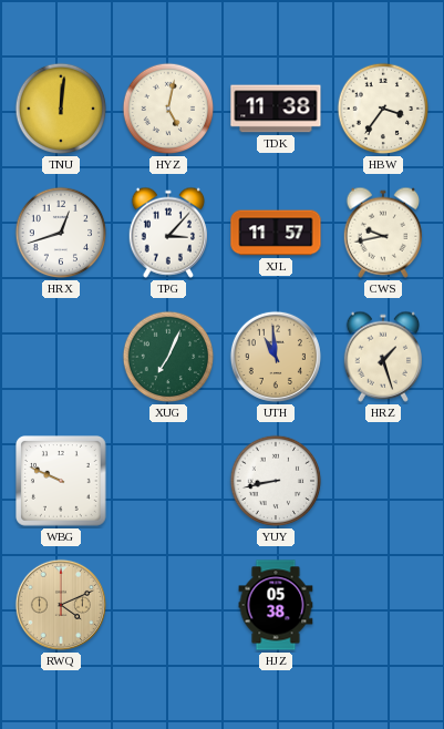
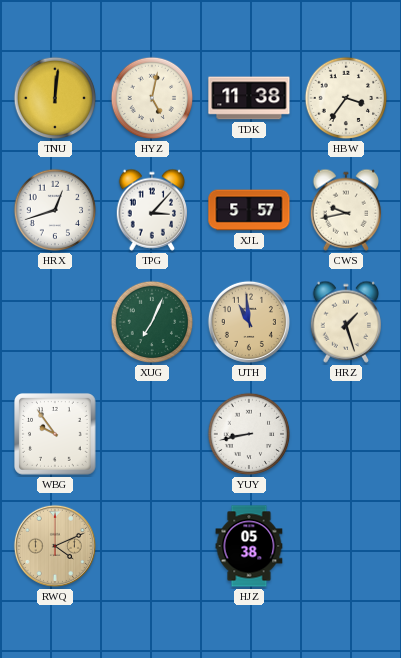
XJL: 11:57 -> 5:57 (249, 210)
WBG: 9:49 -> 9:54 (56, 435)
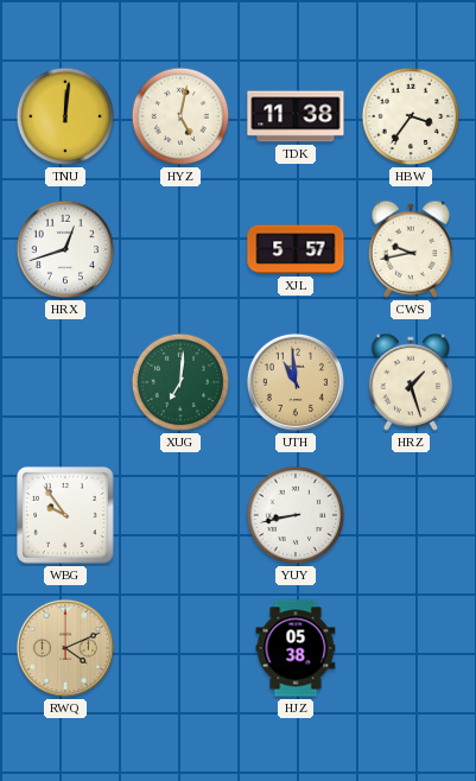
TPG: 3:07 -> none (151, 210)
XUG: 7:04 -> 7:01 (180, 382)
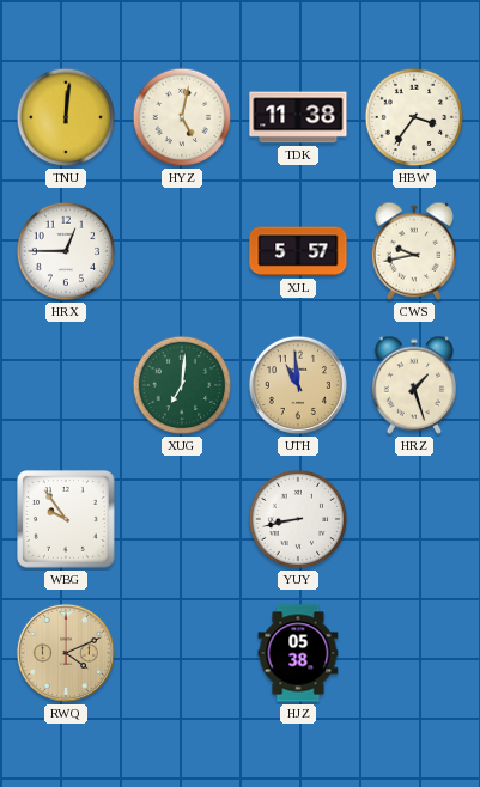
HRX: 12:42 -> 12:45 (66, 251)
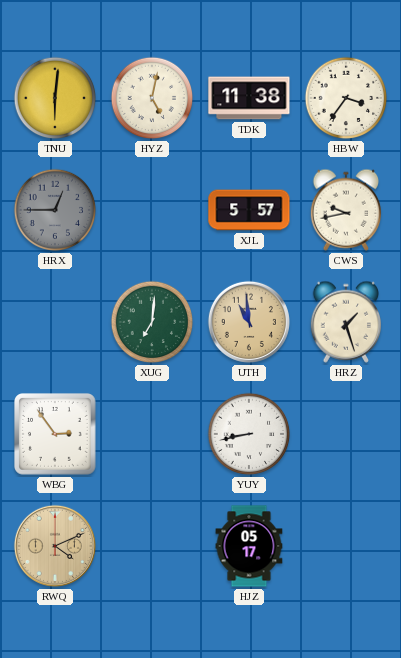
TNU: 12:01 -> 6:01 (55, 98)
HRX dial: white -> grey (55, 210)
WBG: 9:54 -> 2:54 (56, 435)
HJZ: 05:38 -> 05:17 (249, 546)
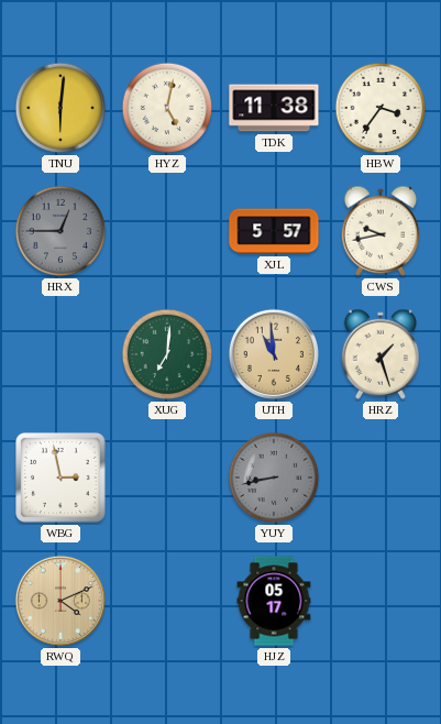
WBG: 2:54 -> 2:58 (62, 479)
YUY dial: white -> grey (274, 478)
